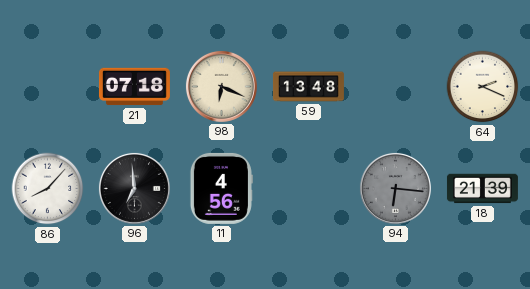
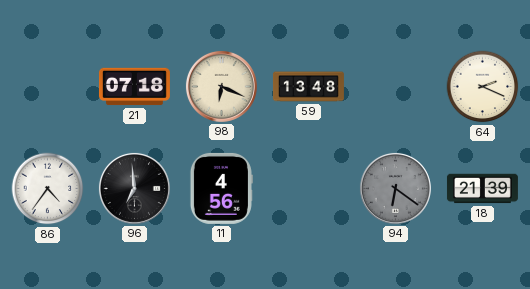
86: 8:07 -> 4:36 (48, 189)
94: 6:16 -> 6:21 (395, 188)
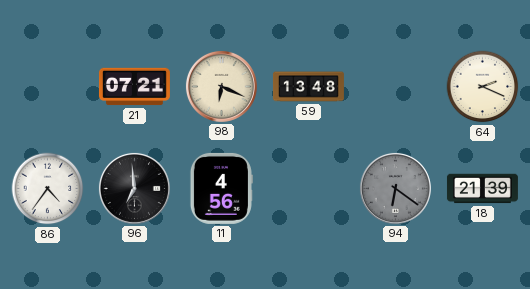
21: 07:18 -> 07:21 (134, 87)
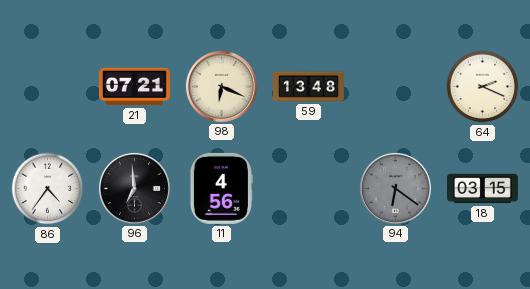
18: 21:39 -> 03:15 (482, 189)
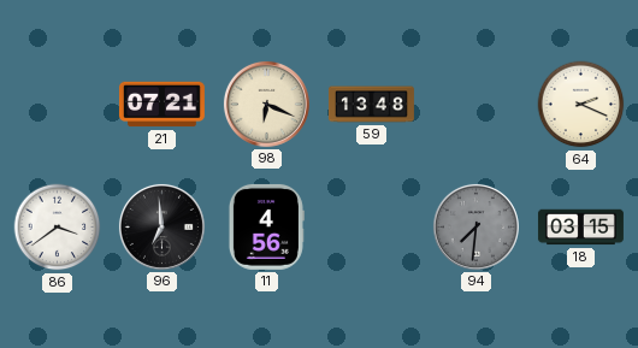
86: 4:36 -> 3:39 (58, 228)
94: 6:21 -> 7:31 (475, 226)
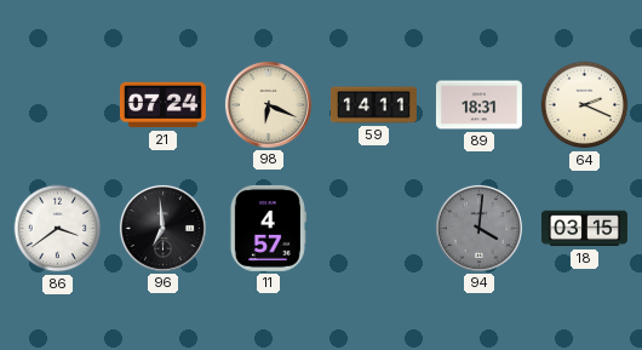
21: 07:21 -> 07:24 (162, 105)
59: 13:48 -> 14:11 (373, 105)
89: none -> 18:31 (478, 105)
11: 4:56 -> 4:57 (268, 228)
94: 7:31 -> 4:01 (478, 228)
